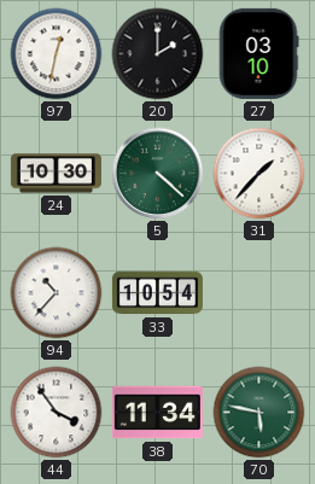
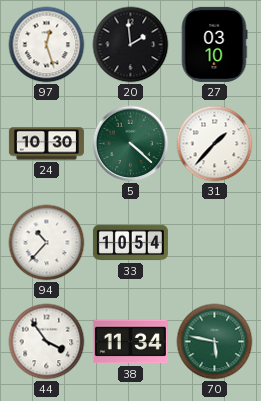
97: 12:32 -> 12:27 (47, 45)
20: 2:00 -> 1:59 (131, 45)
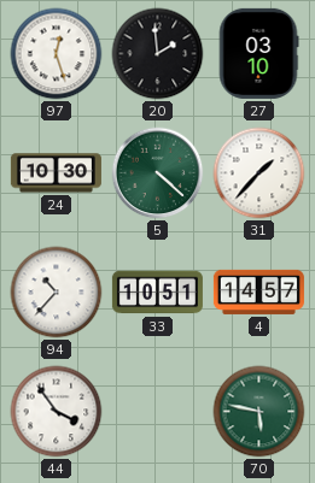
33: 10:54 -> 10:51 (157, 293)
4: none -> 14:57 (258, 291)
38: 11:34 -> none (130, 342)
